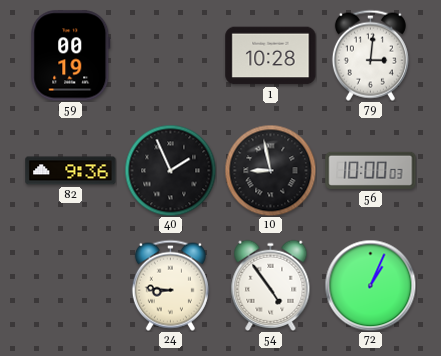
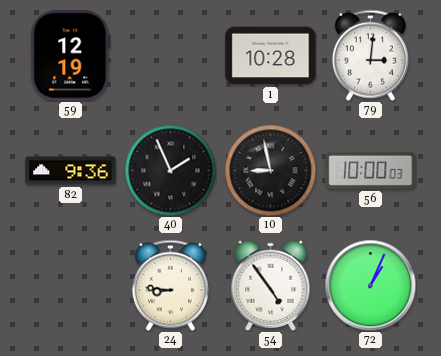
59: 00:19 -> 12:19 (71, 56)
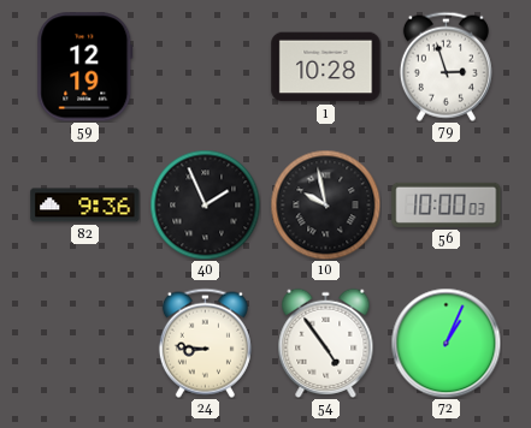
79: 3:01 -> 2:57 (446, 66)
10: 8:58 -> 9:58 (325, 204)
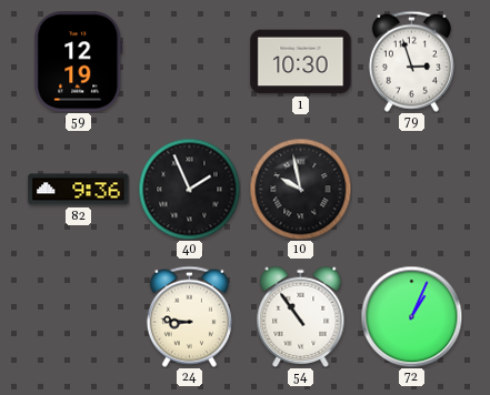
1: 10:28 -> 10:30 (301, 62)
56: 10:00 -> none (447, 204)
54: 4:54 -> 10:54 (301, 316)
